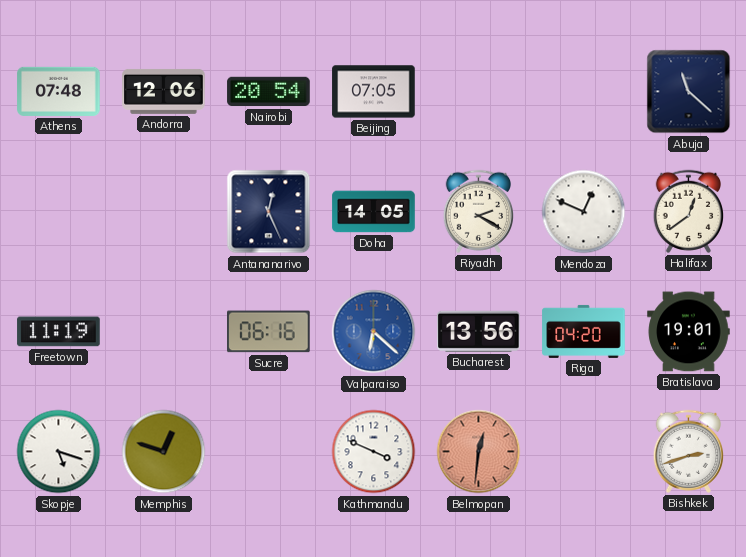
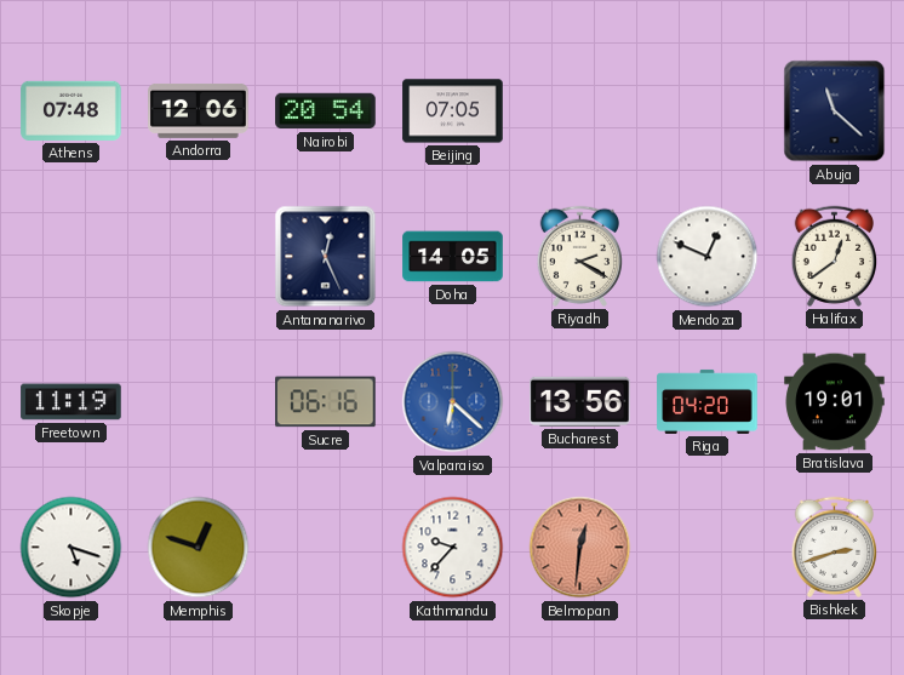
Kathmandu: 3:49 -> 9:37 (453, 548)
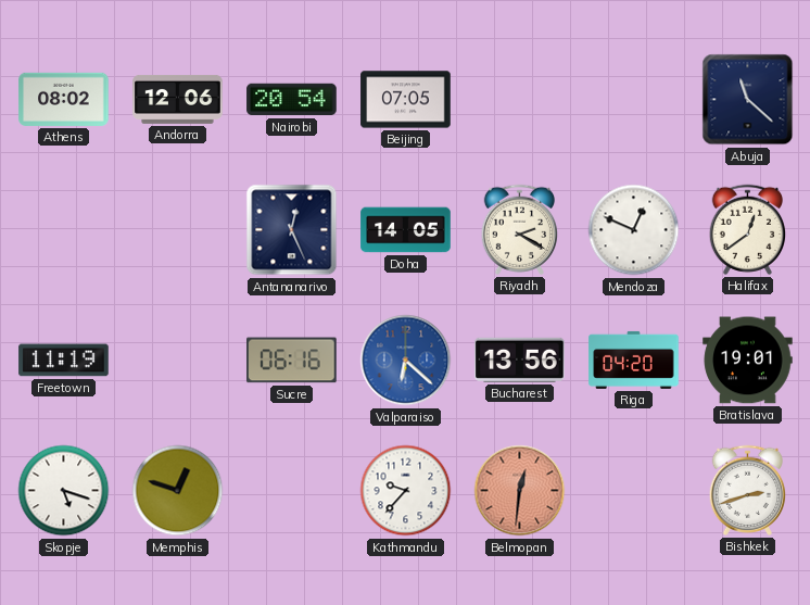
Athens: 07:48 -> 08:02 (64, 99)
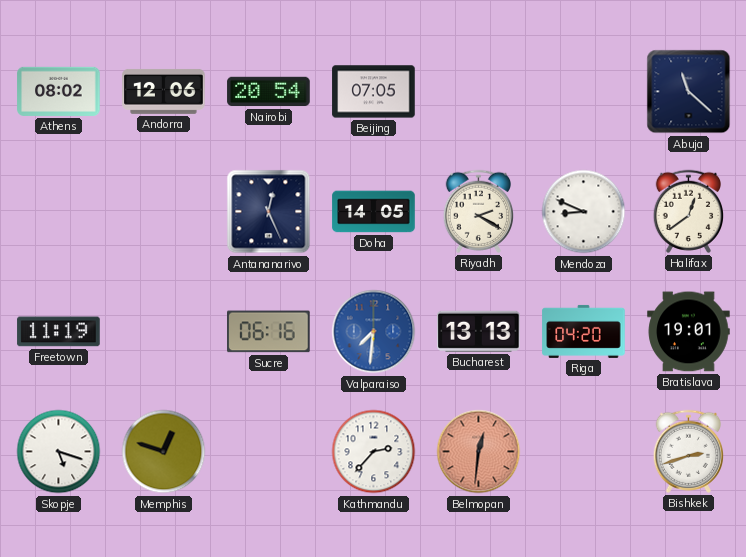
Mendoza: 12:49 -> 8:49 (584, 212)
Valparaiso: 6:22 -> 7:31 (374, 332)
Bucharest: 13:56 -> 13:13 (479, 331)
Kathmandu: 9:37 -> 2:37 (374, 452)
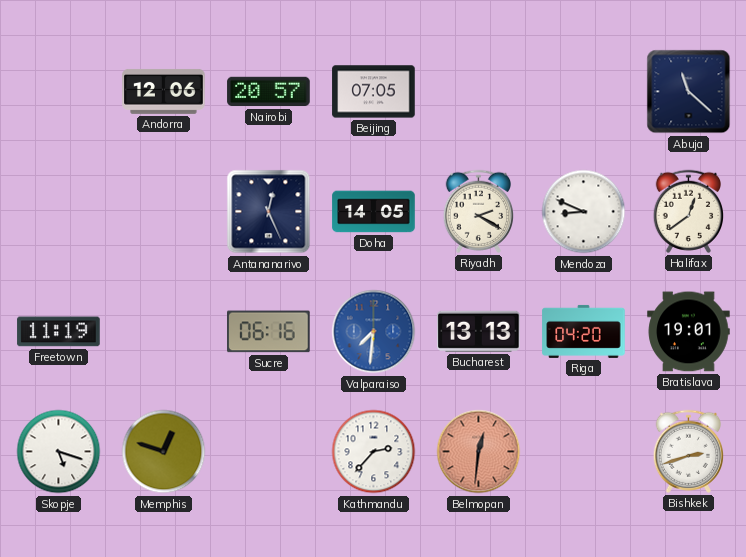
Athens: 08:02 -> none (59, 91)
Nairobi: 20:54 -> 20:57 (269, 92)
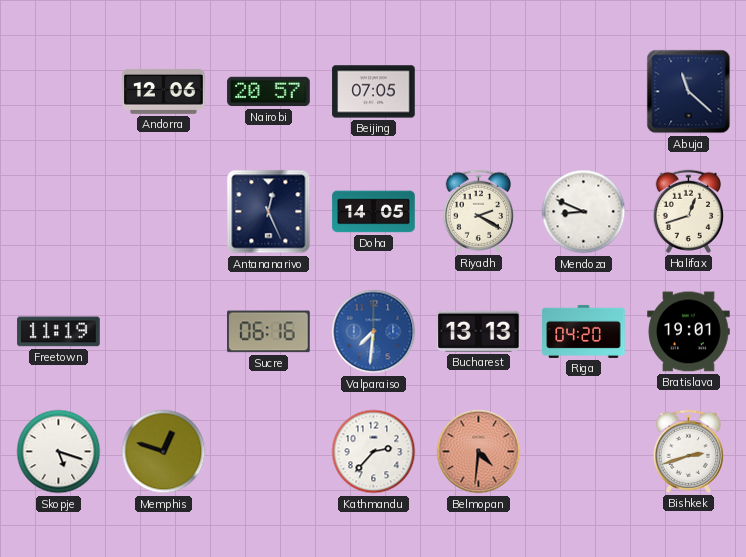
Halifax: 12:39 -> 12:42 (688, 211)
Belmopan: 12:31 -> 4:31 (479, 452)
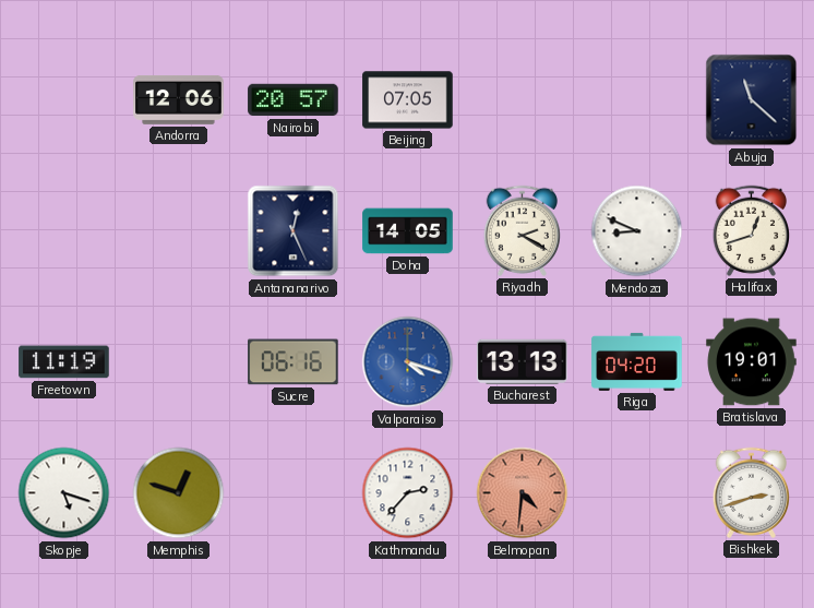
Valparaiso: 7:31 -> 4:18 (408, 362)
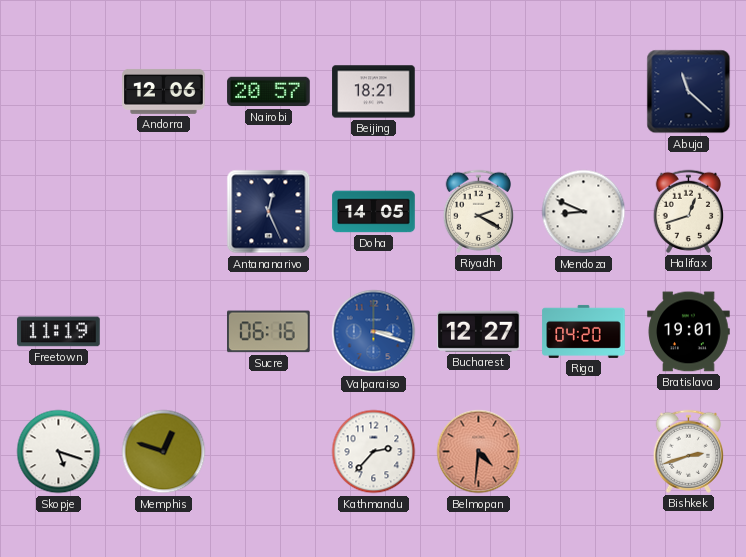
Beijing: 07:05 -> 18:21 (374, 92)
Valparaiso: 4:18 -> 3:18 (374, 332)
Bucharest: 13:13 -> 12:27 (479, 331)
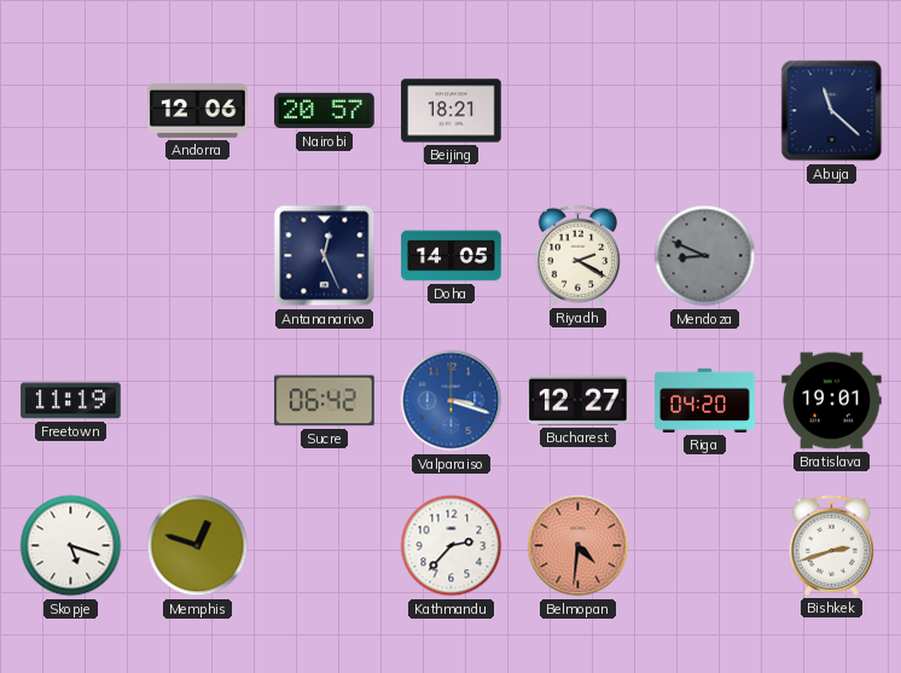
Mendoza dial: white -> grey (705, 256)
Halifax: 12:42 -> none (688, 211)
Sucre: 06:16 -> 06:42 (325, 401)
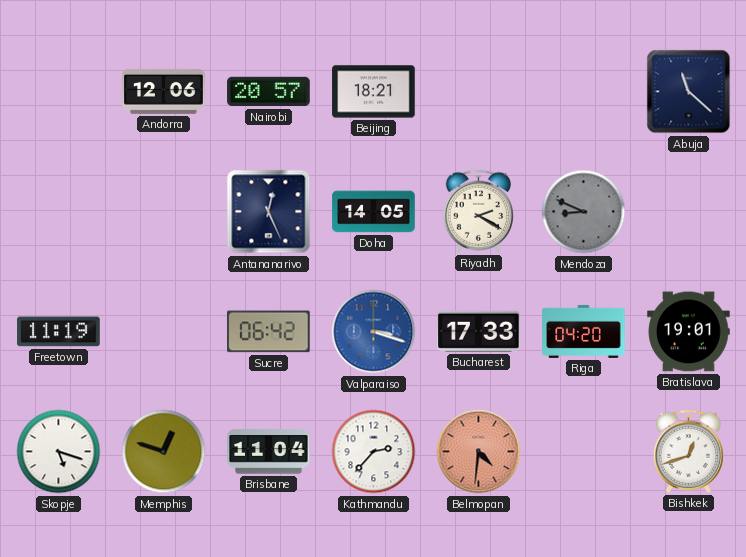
Bucharest: 12:27 -> 17:33 (479, 331)
Brisbane: none -> 11:04 (269, 452)
Bishkek: 2:42 -> 12:42 (688, 451)
